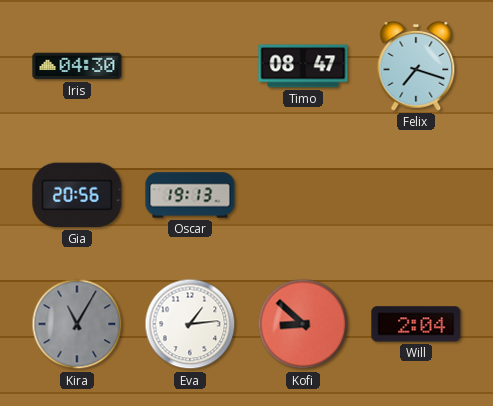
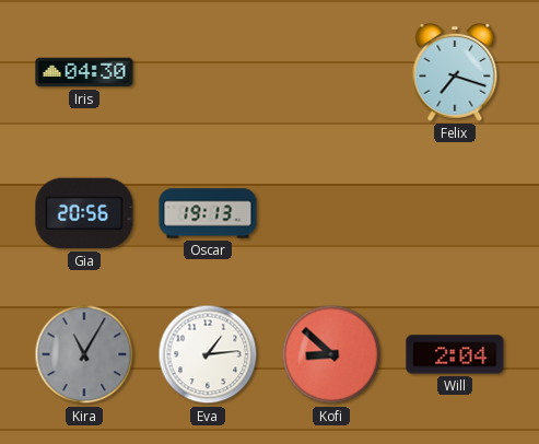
Timo: 08:47 -> none (303, 66)
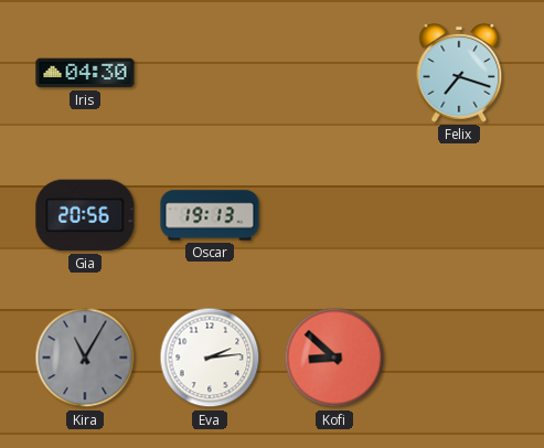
Eva: 1:14 -> 2:14 (210, 358)
Will: 2:04 -> none (455, 354)
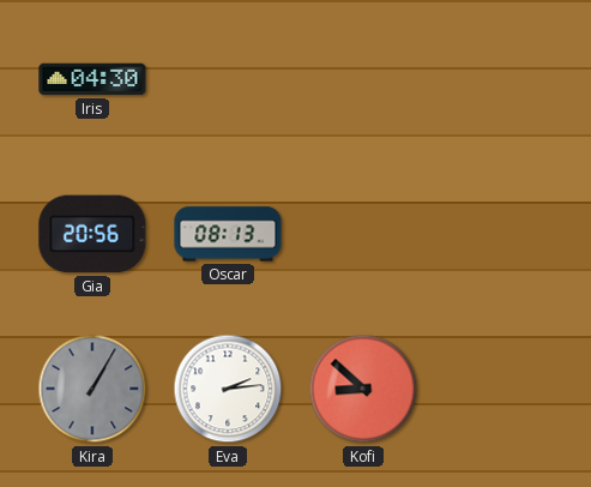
Felix: 7:18 -> none (459, 73)
Oscar: 19:13 -> 08:13 (228, 234)
Kira: 11:05 -> 1:05 (92, 389)
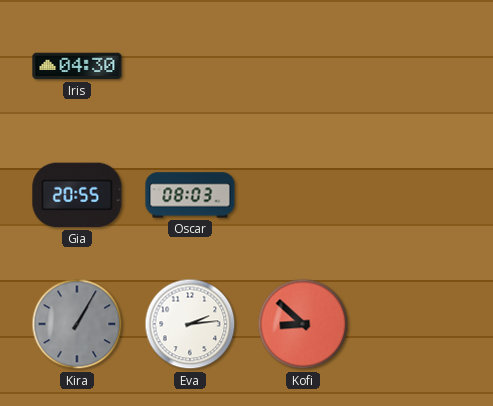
Gia: 20:56 -> 20:55 (77, 195)
Oscar: 08:13 -> 08:03 (190, 195)
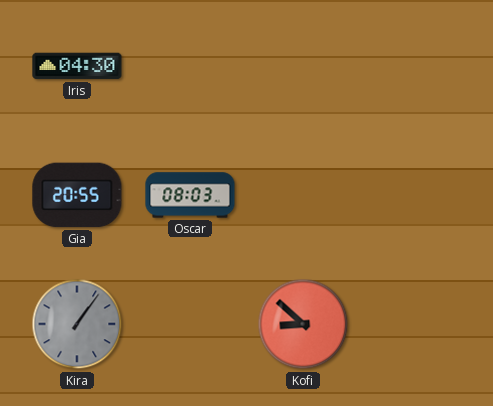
Kira: 1:05 -> 1:06 (77, 324)
Eva: 2:14 -> none (190, 324)
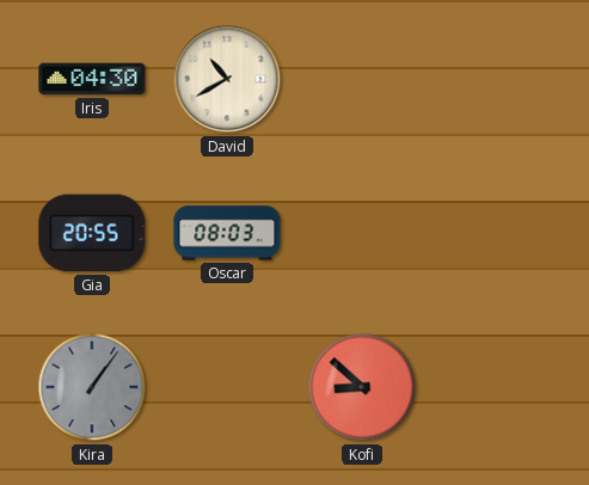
David: none -> 10:40 (227, 79)
